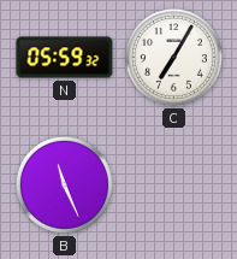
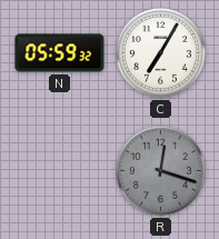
B: 11:26 -> none (64, 184)
R: none -> 12:18 (160, 170)
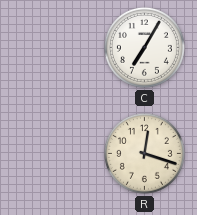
N: 05:59 -> none (60, 53)
R dial: grey -> cream (144, 153)
